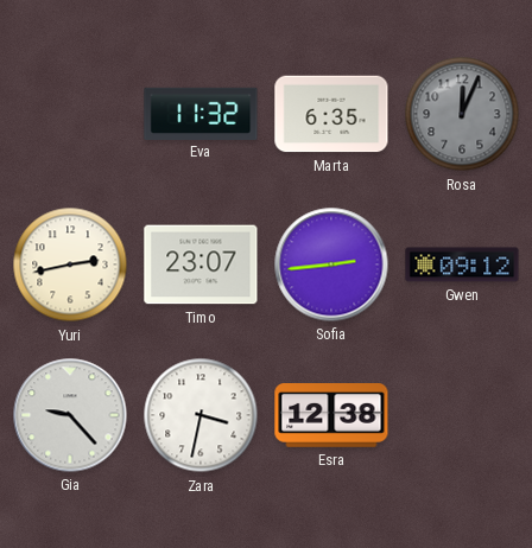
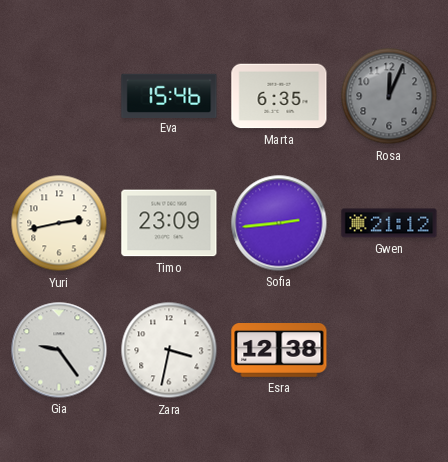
Eva: 11:32 -> 15:46 (169, 95)
Timo: 23:07 -> 23:09 (169, 223)
Gwen: 09:12 -> 21:12 (389, 223)
Gia: 9:23 -> 9:24 (59, 350)
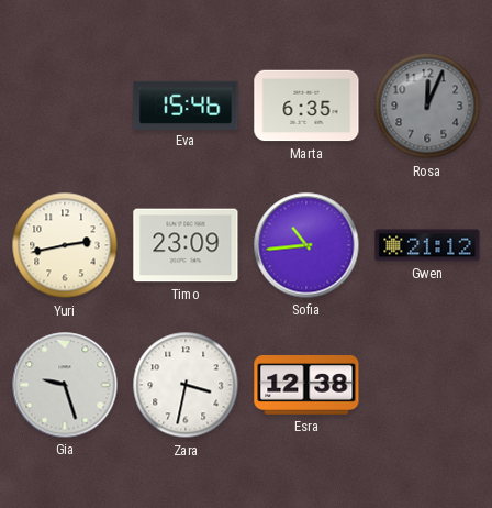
Sofia: 2:44 -> 10:44 (306, 245)
Gia: 9:24 -> 9:27 (65, 385)
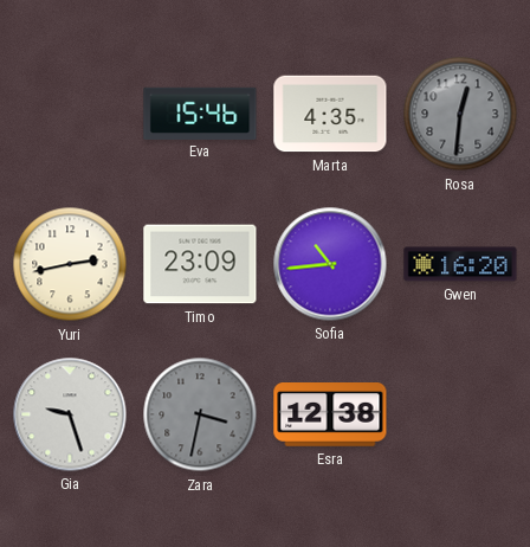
Marta: 6:35 -> 4:35 (330, 114)
Rosa: 12:04 -> 12:31 (460, 114)
Gwen: 21:12 -> 16:20 (460, 264)
Zara dial: white -> grey (200, 414)
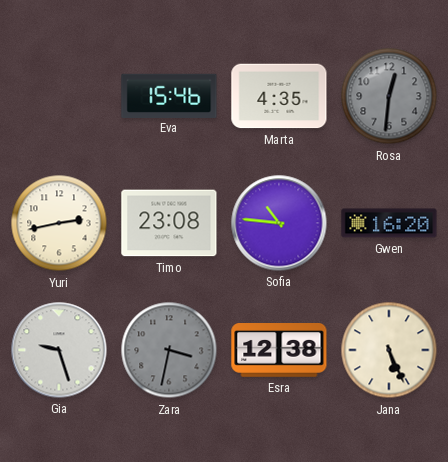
Timo: 23:09 -> 23:08 (169, 223)
Sofia: 10:44 -> 10:46 (279, 223)
Jana: none -> 5:26 (389, 350)
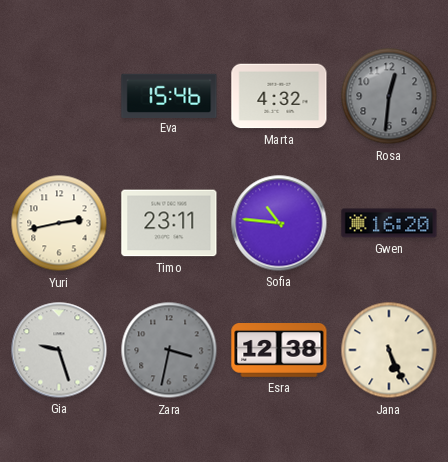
Marta: 4:35 -> 4:32 (279, 96)
Timo: 23:08 -> 23:11 (169, 223)
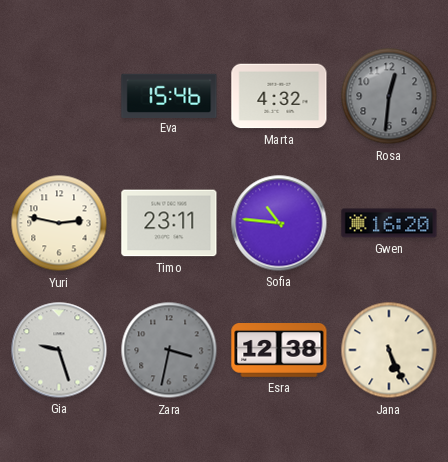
Yuri: 2:43 -> 2:47 (59, 223)
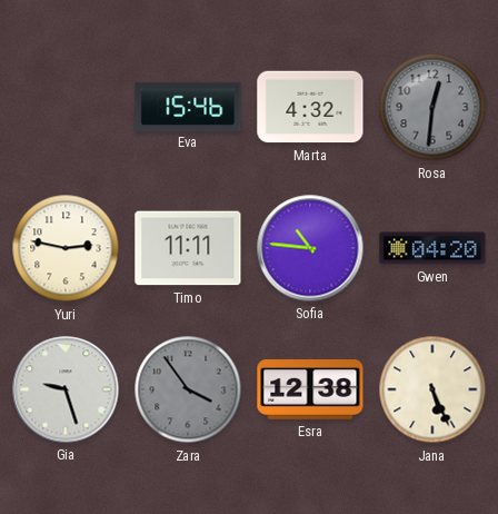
Timo: 23:11 -> 11:11 (188, 248)
Gwen: 16:20 -> 04:20 (432, 248)
Zara: 3:32 -> 3:54 (188, 389)
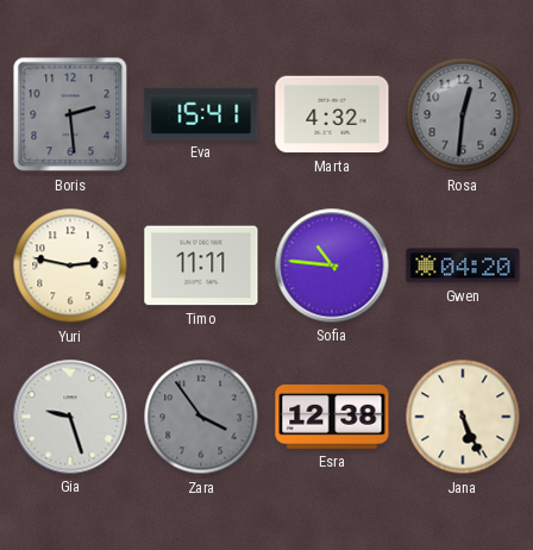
Boris: none -> 2:29 (70, 114)
Eva: 15:46 -> 15:41 (201, 113)
